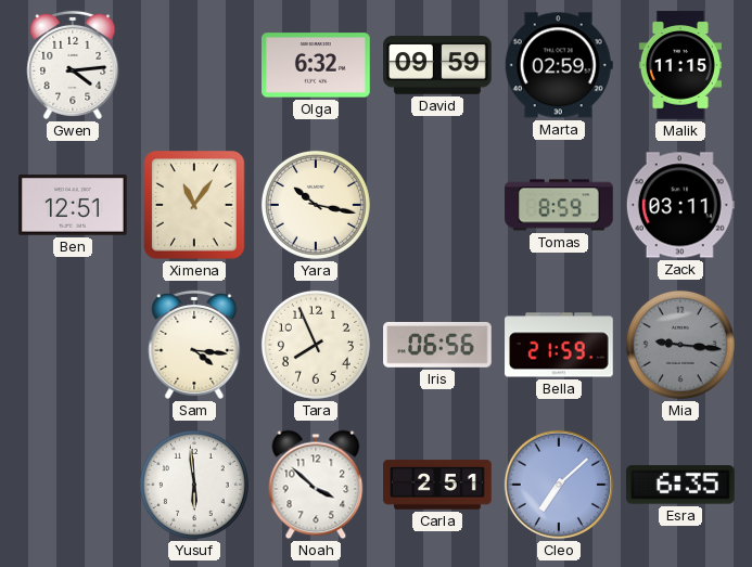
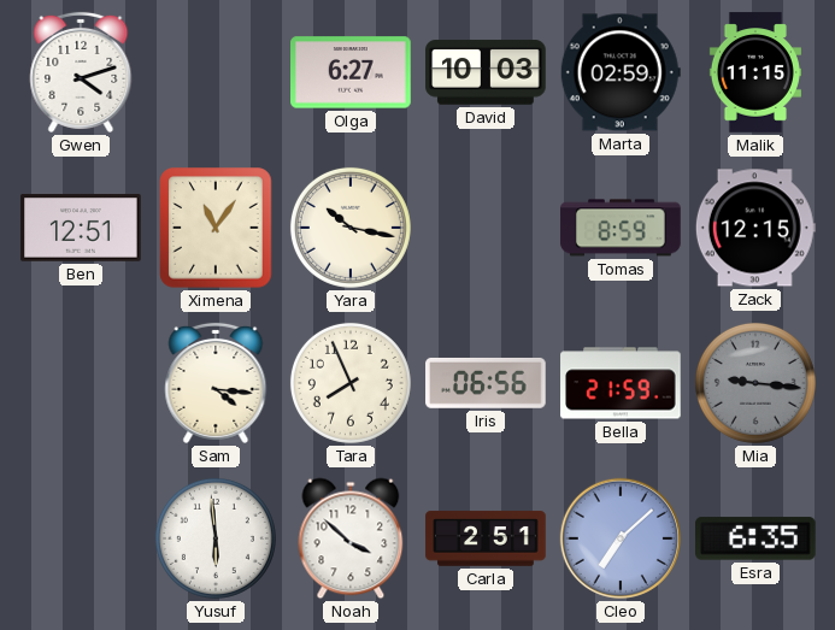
Gwen: 4:14 -> 4:12 (81, 72)
Olga: 6:32 -> 6:27 (351, 72)
David: 09:59 -> 10:03 (486, 72)
Zack: 03:11 -> 12:15 (755, 228)
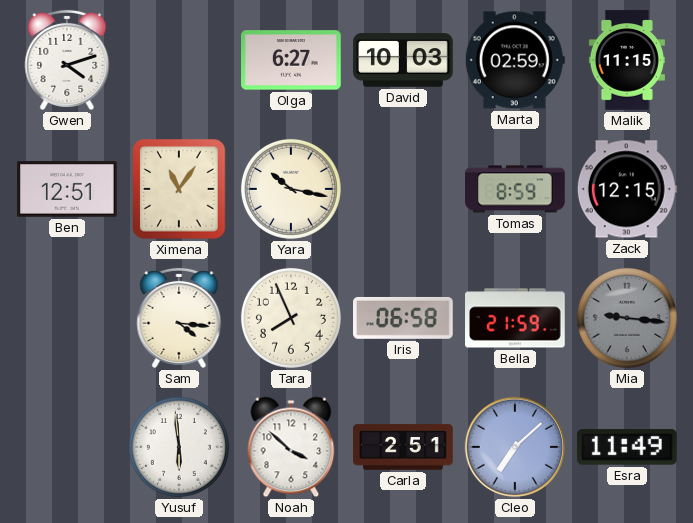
Iris: 06:56 -> 06:58 (403, 318)
Esra: 6:35 -> 11:49 (628, 447)
